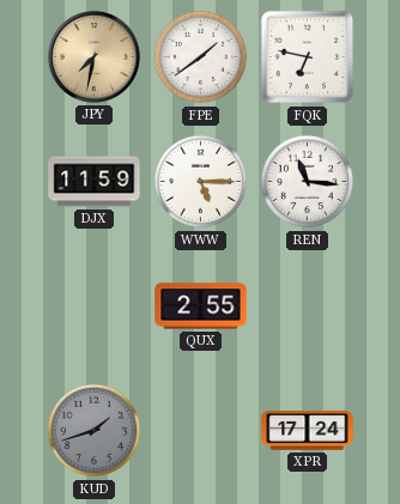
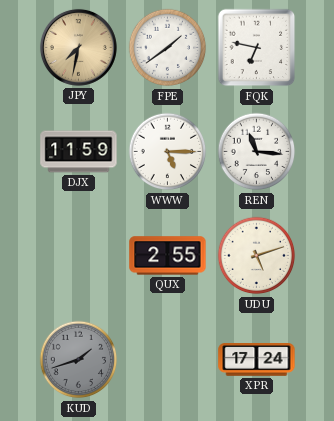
UDU: none -> 5:12 (257, 256)
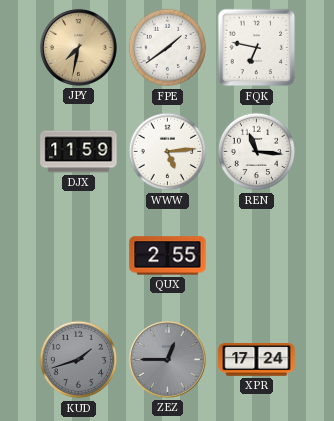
WWW: 5:15 -> 5:14 (168, 152)
UDU: 5:12 -> none (257, 256)
ZEZ: none -> 12:45 (167, 359)
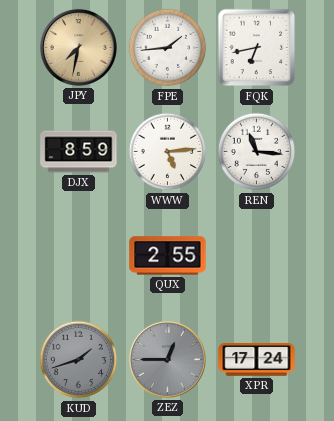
FPE: 1:39 -> 1:44 (168, 48)
FQK: 6:47 -> 6:43 (257, 48)
DJX: 11:59 -> 8:59 (79, 152)
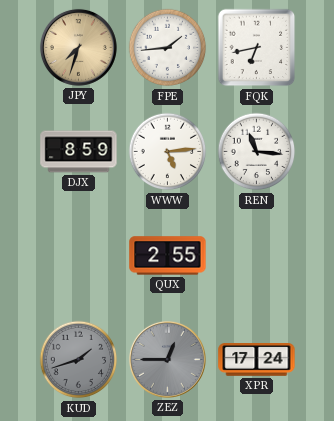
JPY: 7:32 -> 7:33 (78, 47)
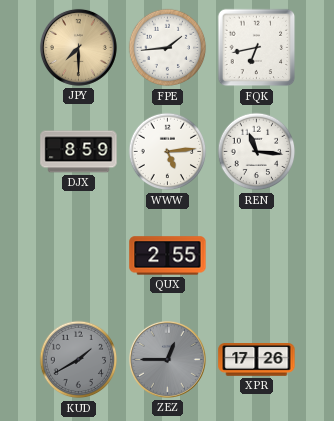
JPY: 7:33 -> 7:30 (78, 47)
KUD: 1:42 -> 1:40 (79, 360)
XPR: 17:24 -> 17:26 (257, 360)
